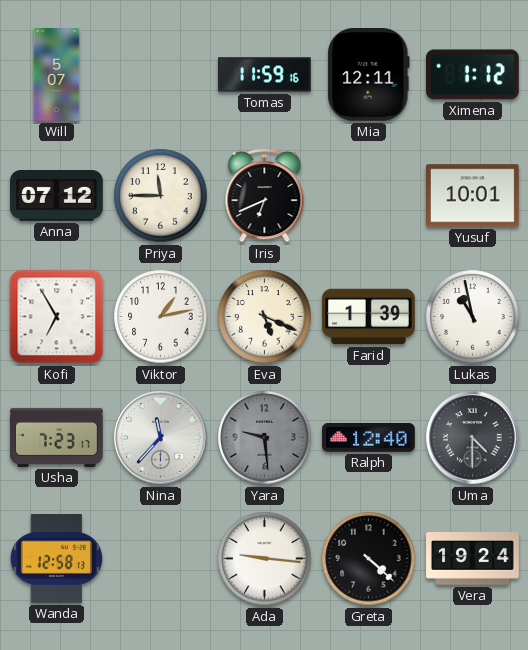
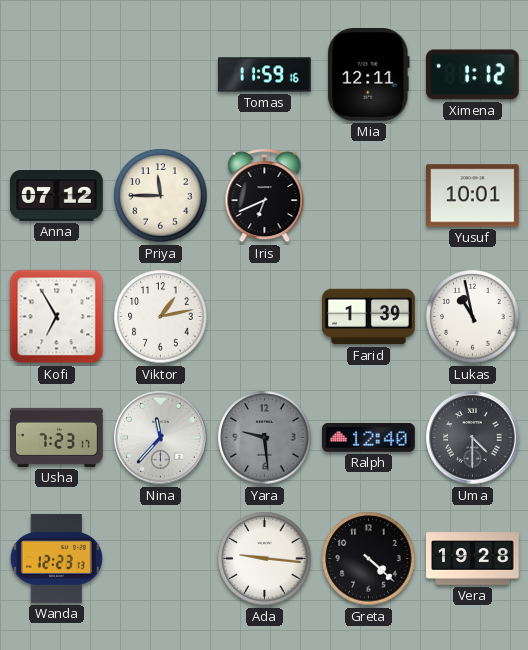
Will: 5:07 -> none (57, 75)
Eva: 5:19 -> none (265, 317)
Wanda: 12:58 -> 12:23 (56, 558)
Vera: 19:24 -> 19:28 (473, 559)
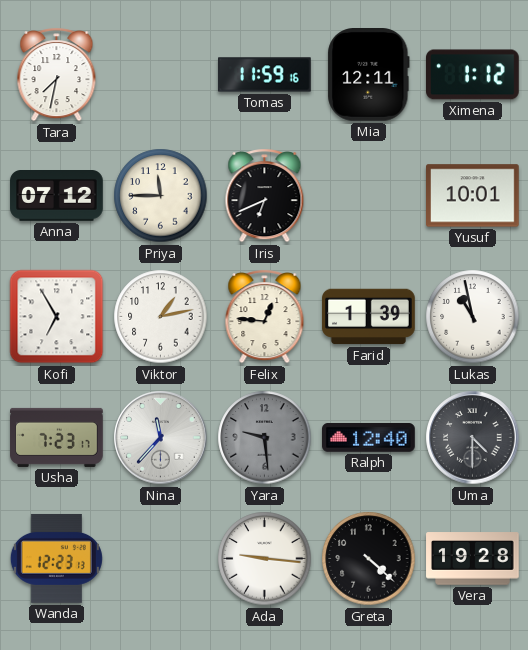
Tara: none -> 7:32 (57, 75)
Felix: none -> 12:46 (265, 317)
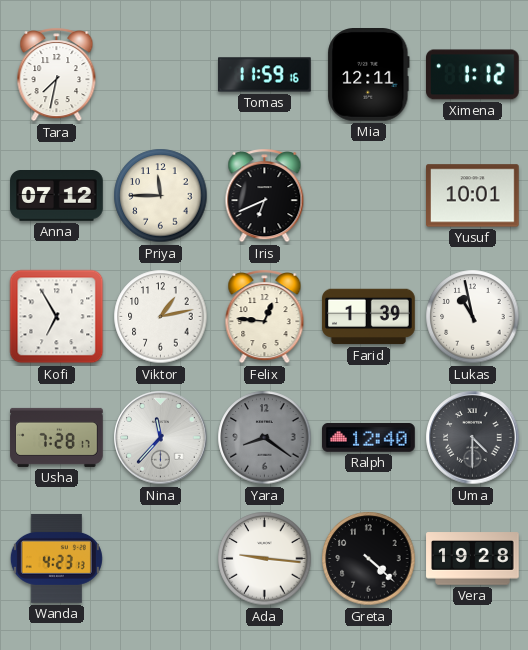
Usha: 7:23 -> 7:28 (57, 437)
Yara: 9:29 -> 8:21 (265, 438)
Wanda: 12:23 -> 4:23 (56, 558)
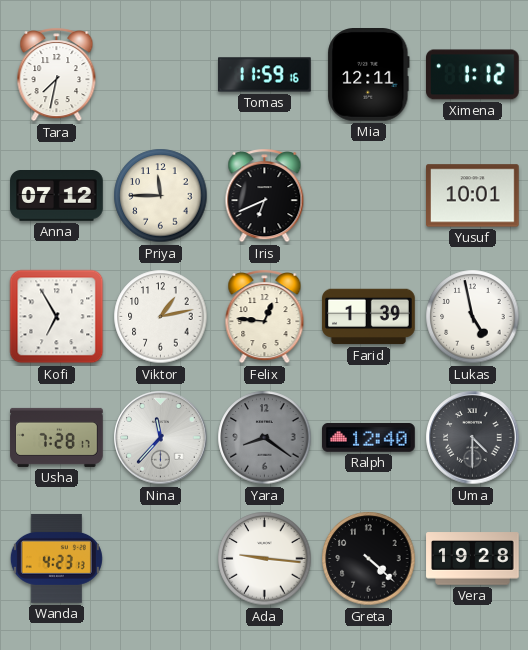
Lukas: 10:58 -> 4:58 (473, 317)
